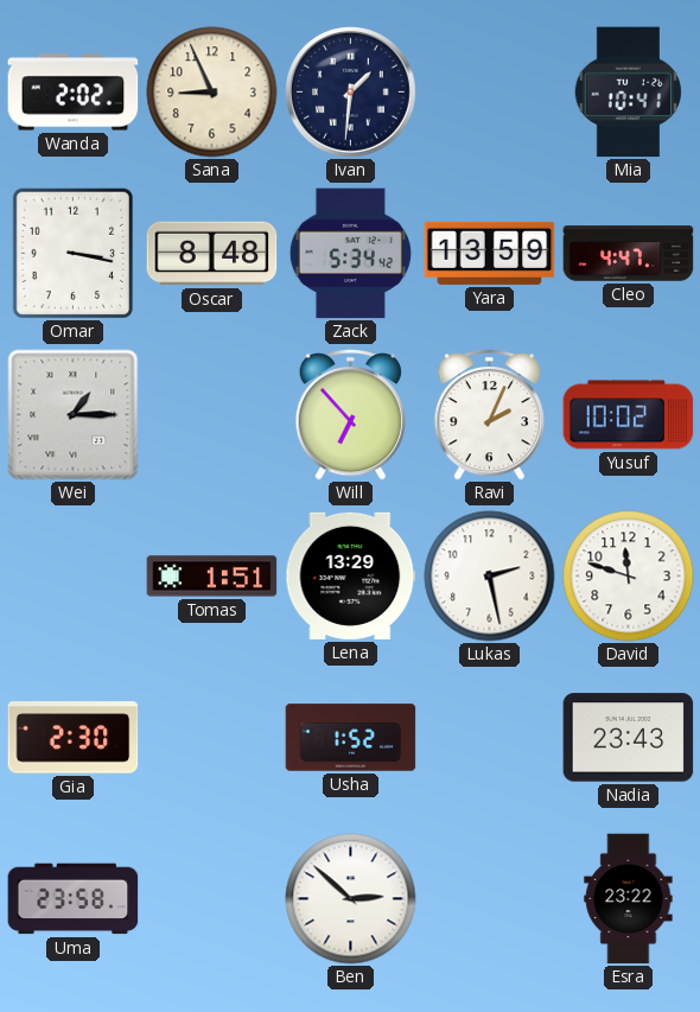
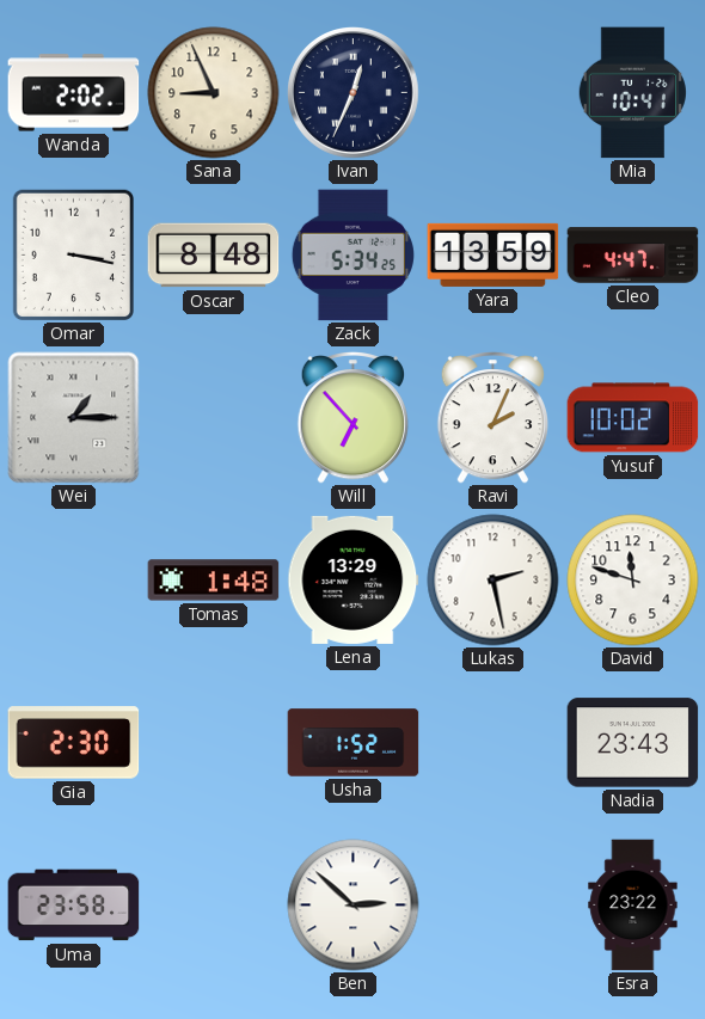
Ivan: 1:31 -> 12:34 (354, 93)
Zack: 5:34:42 -> 5:34:25 (352, 256)
Tomas: 1:51 -> 1:48 (214, 581)
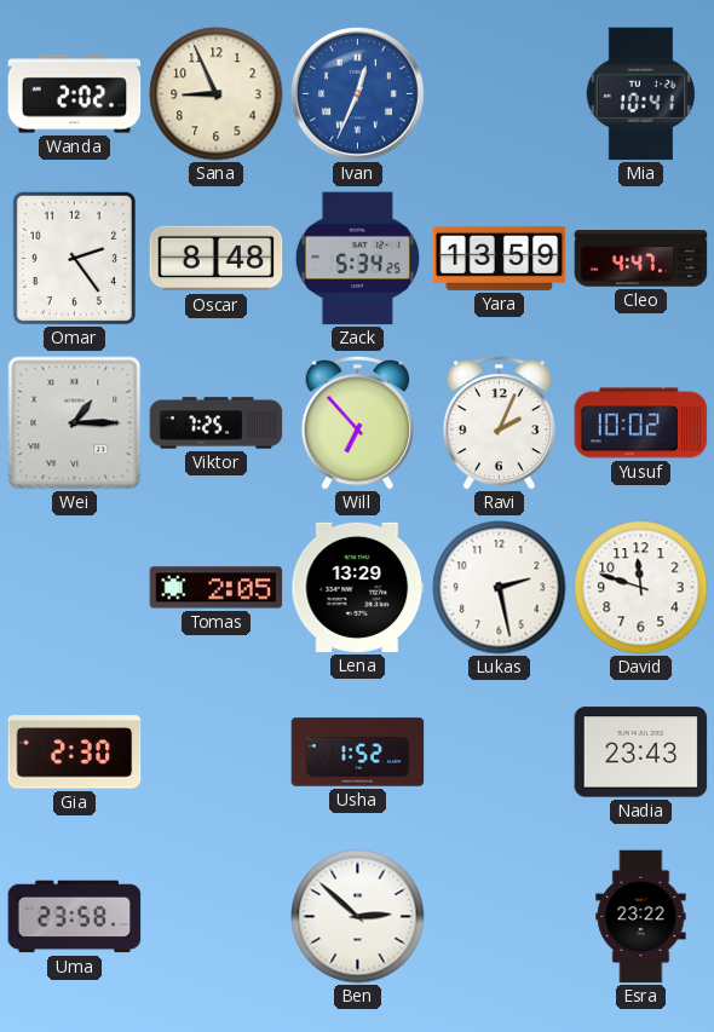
Ivan dial: navy -> blue (358, 94)
Omar: 3:17 -> 2:24 (74, 258)
Viktor: none -> 7:25 (217, 423)
Tomas: 1:48 -> 2:05 (217, 588)
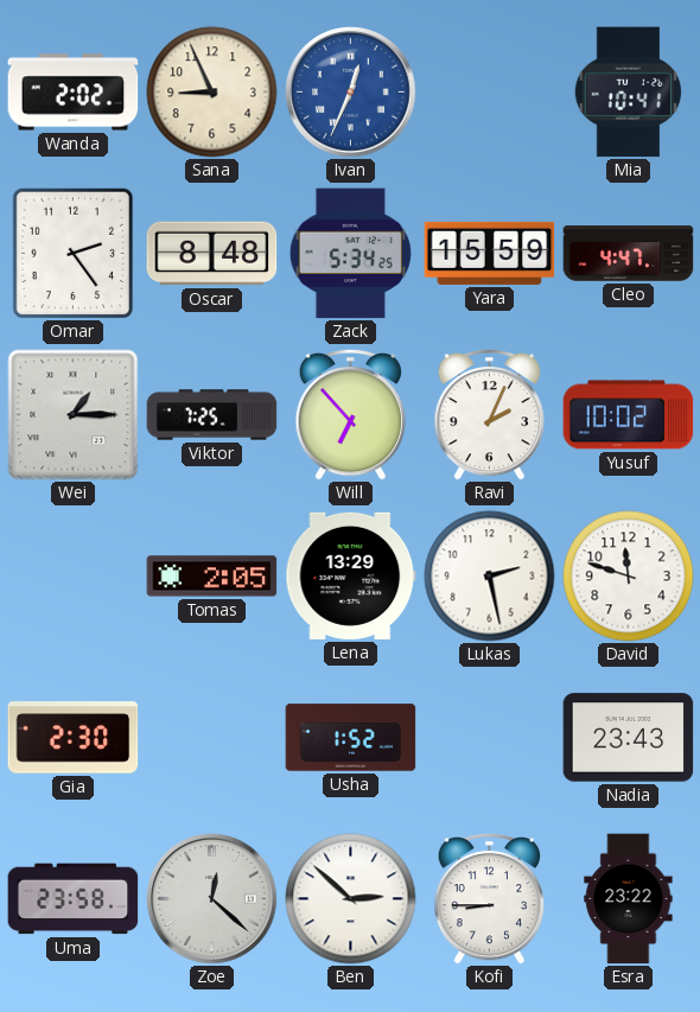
Yara: 13:59 -> 15:59 (490, 253)
Zoe: none -> 12:22 (212, 899)
Kofi: none -> 8:45 (489, 899)
